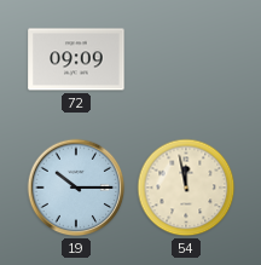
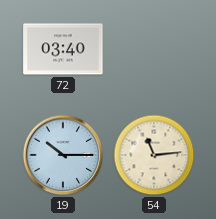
72: 09:09 -> 03:40 (63, 49)
54: 11:58 -> 11:14 (154, 155)
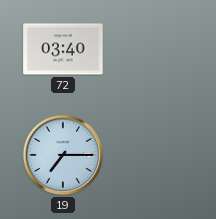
19: 10:15 -> 7:15 (63, 155)
54: 11:14 -> none (154, 155)
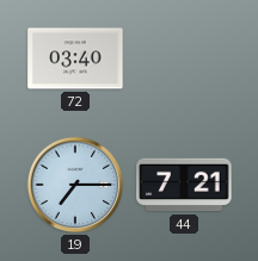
44: none -> 7:21 (184, 185)
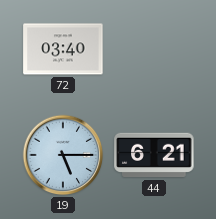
19: 7:15 -> 5:15 (63, 155)
44: 7:21 -> 6:21 (154, 155)
